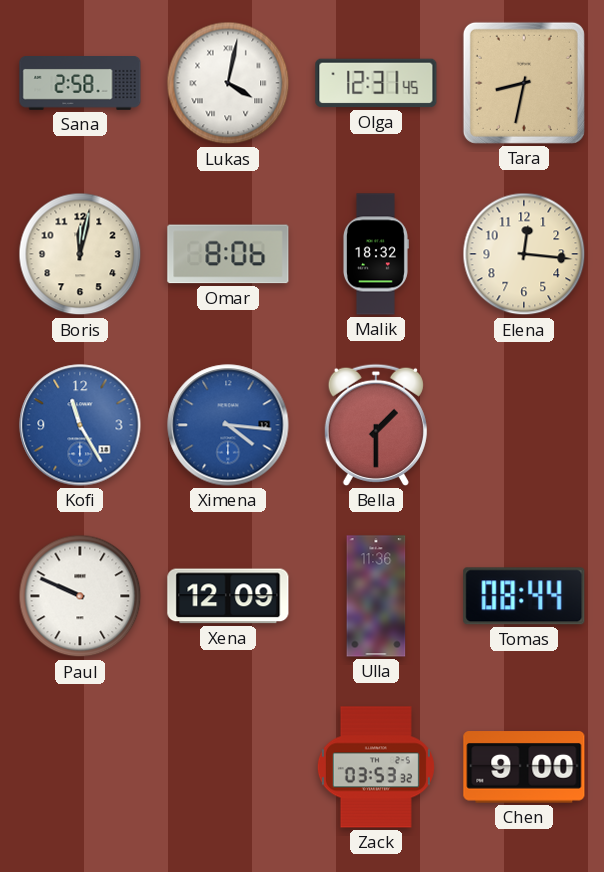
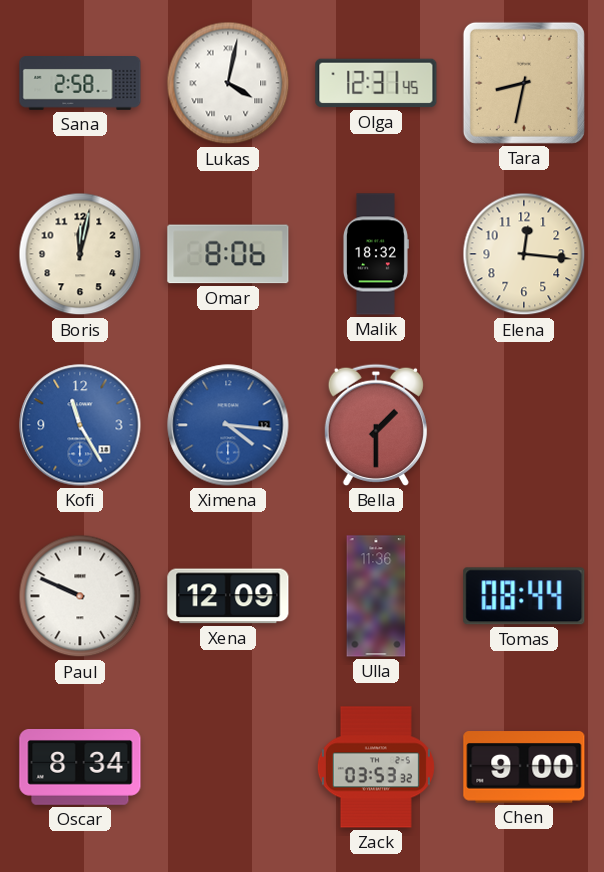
Oscar: none -> 8:34 (80, 768)
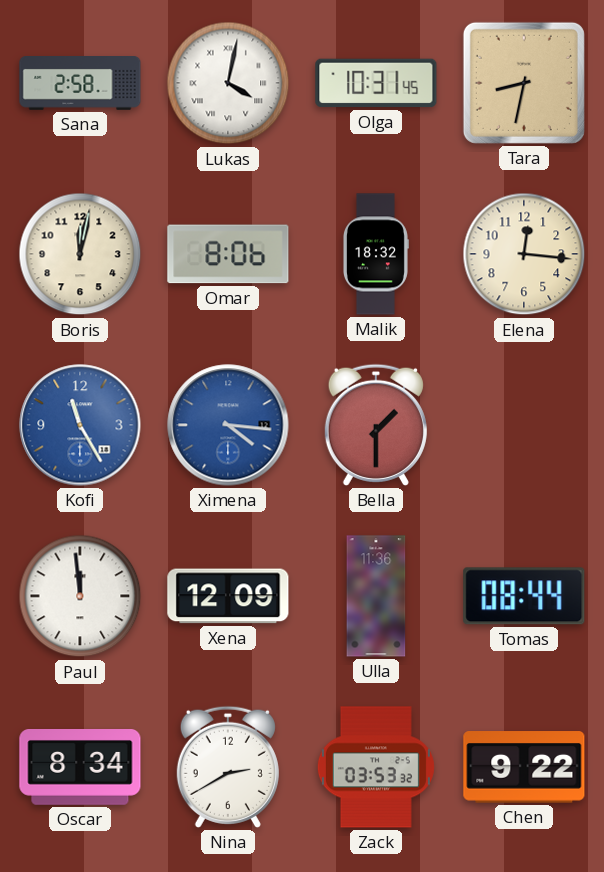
Olga: 12:31 -> 10:31 (376, 83)
Paul: 9:49 -> 11:59 (80, 596)
Nina: none -> 2:40 (228, 767)
Chen: 9:00 -> 9:22 (524, 767)
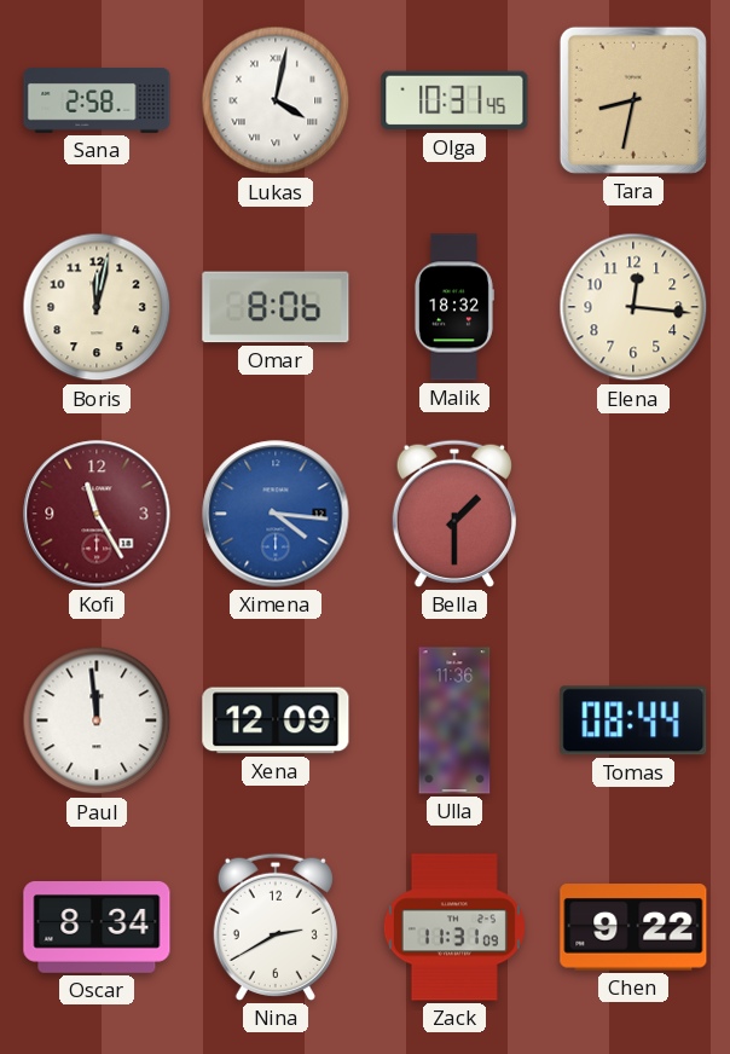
Kofi dial: blue -> burgundy (97, 514)
Zack: 03:53 -> 11:31 (454, 927)
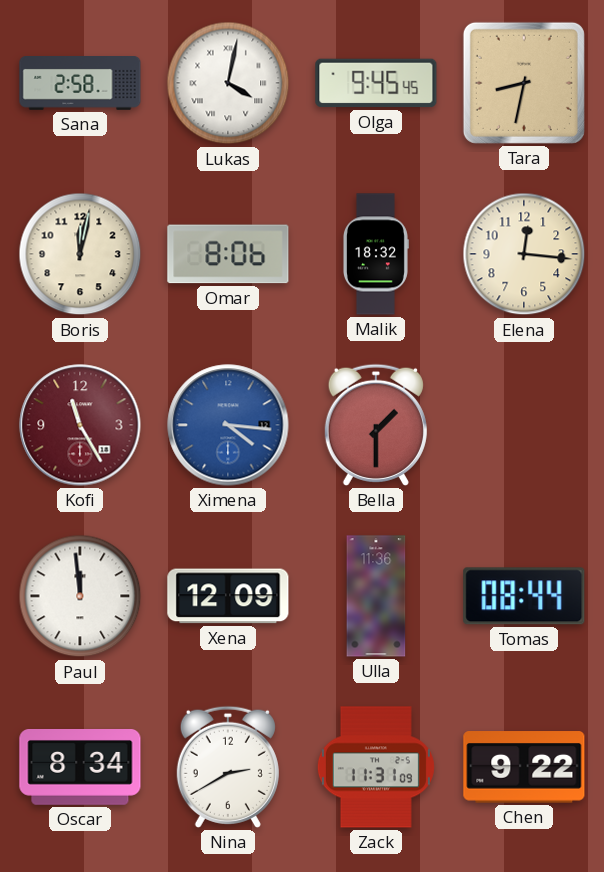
Olga: 10:31 -> 9:45 (376, 83)
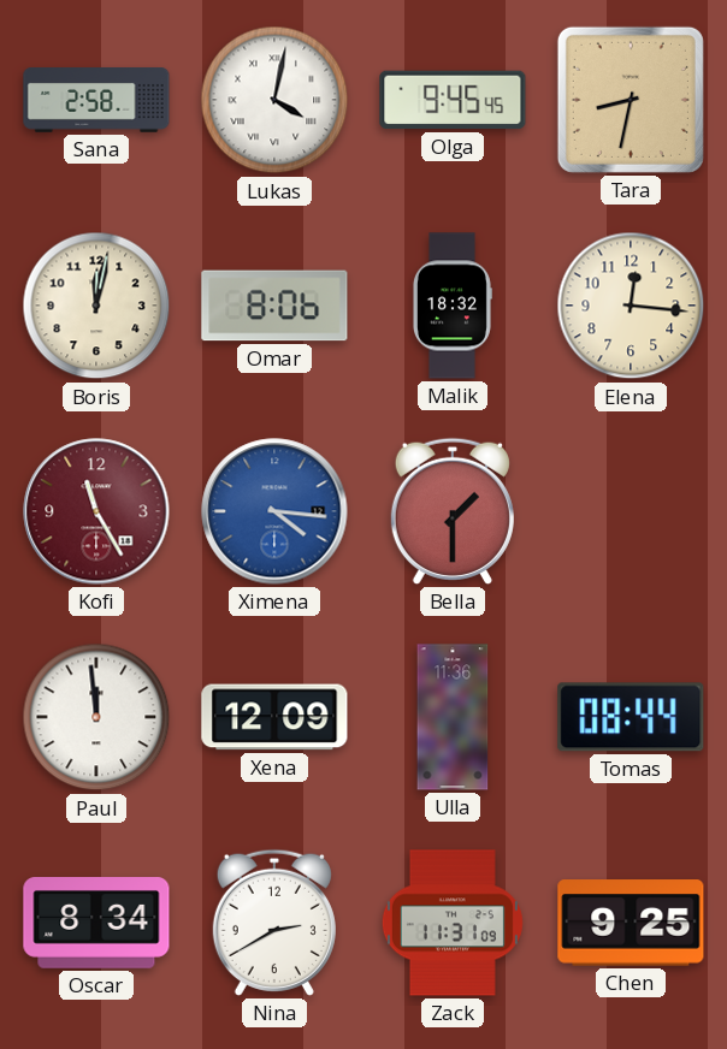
Chen: 9:22 -> 9:25 (631, 923)
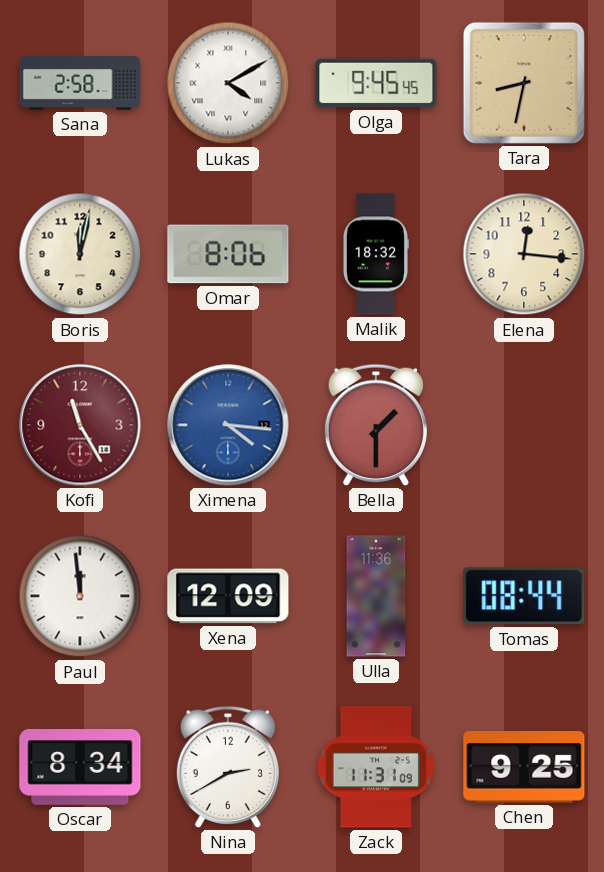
Lukas: 4:02 -> 4:10 (228, 83)
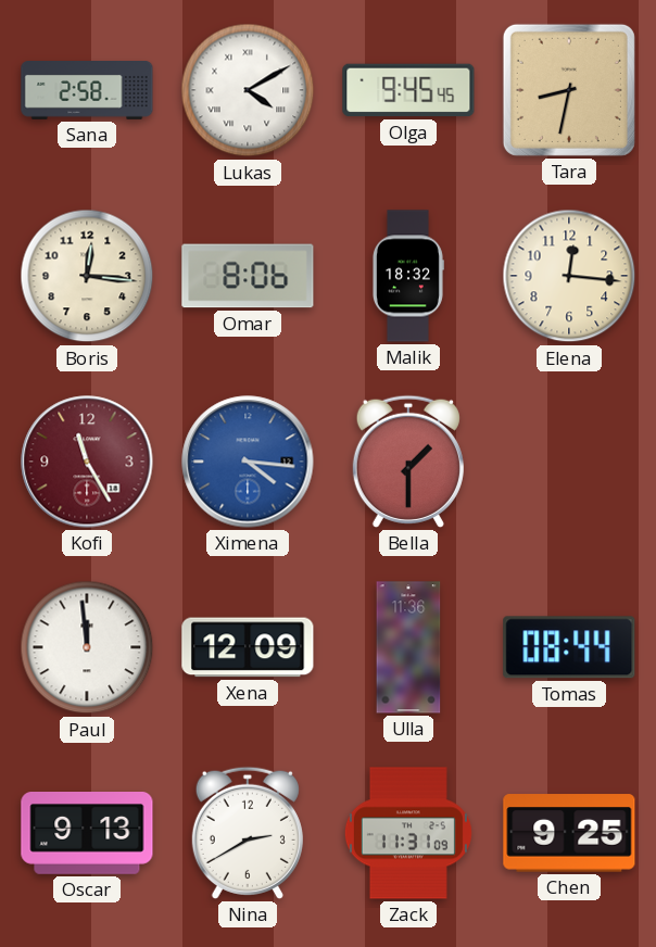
Boris: 12:02 -> 12:16 (87, 276)
Oscar: 8:34 -> 9:13 (87, 834)
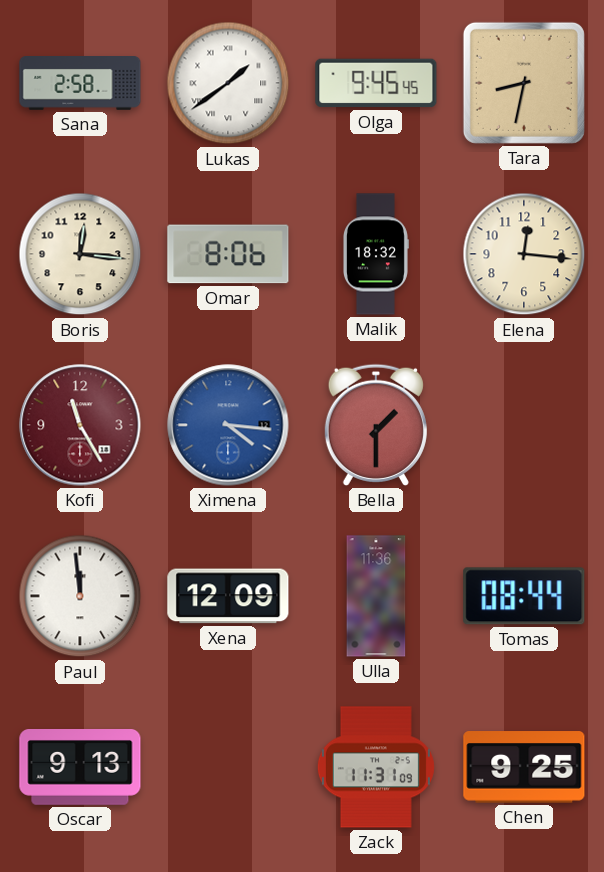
Lukas: 4:10 -> 1:39 (228, 83)
Nina: 2:40 -> none (248, 833)
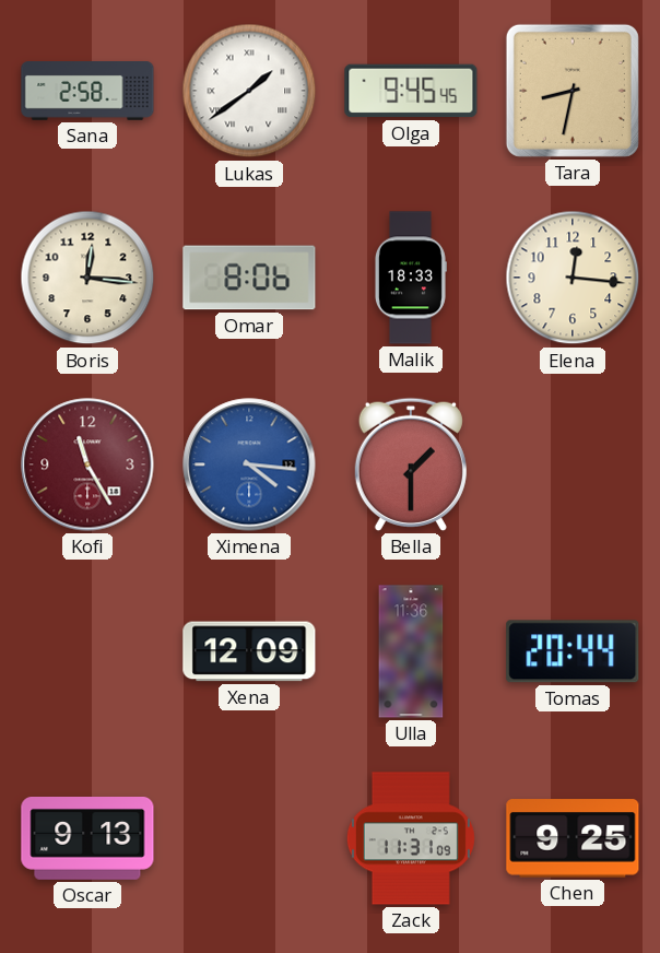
Malik: 18:32 -> 18:33 (410, 278)
Paul: 11:59 -> none (80, 596)
Tomas: 08:44 -> 20:44 (573, 651)
